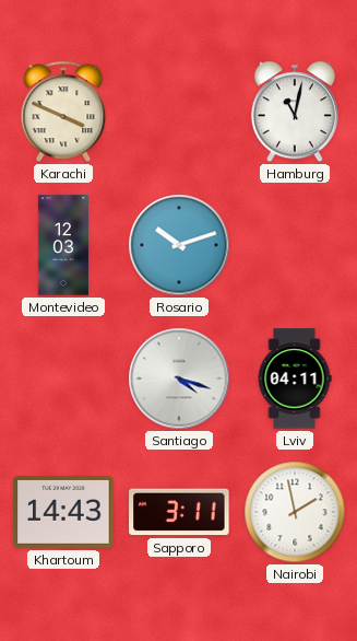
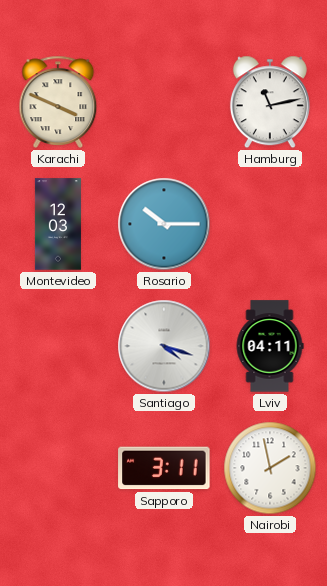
Hamburg: 11:02 -> 11:13 (270, 102)
Rosario: 10:12 -> 10:15 (164, 224)
Khartoum: 14:43 -> none (63, 512)
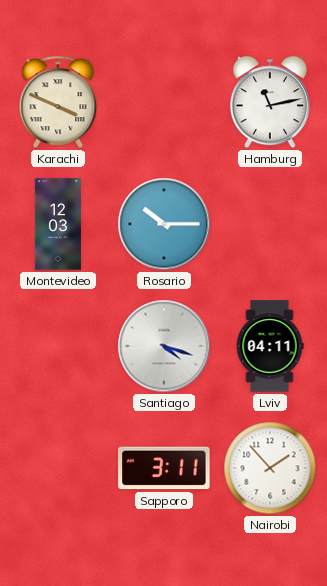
Nairobi: 1:58 -> 1:53 (270, 468)
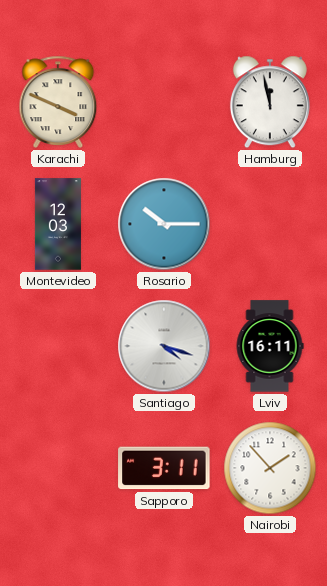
Hamburg: 11:13 -> 11:58 (270, 102)
Lviv: 04:11 -> 16:11 (270, 346)
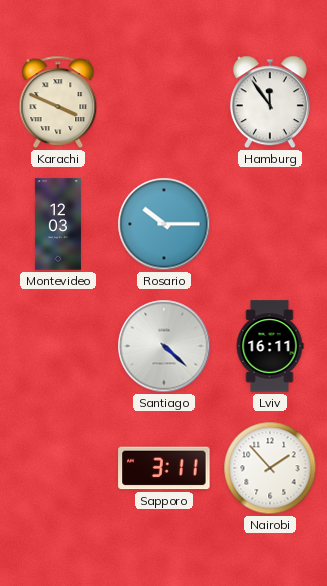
Hamburg: 11:58 -> 11:54 (270, 102)
Santiago: 4:18 -> 4:22 (164, 346)
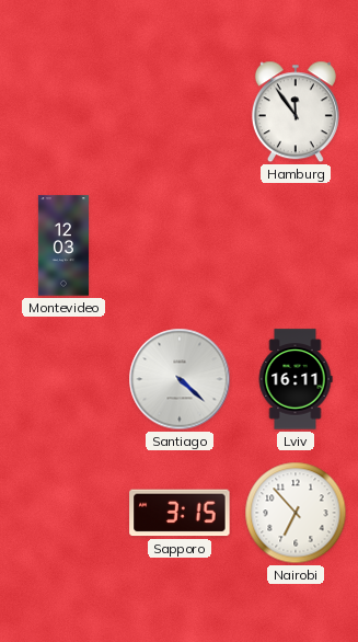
Karachi: 3:49 -> none (58, 102)
Rosario: 10:15 -> none (164, 224)
Sapporo: 3:11 -> 3:15 (180, 513)
Nairobi: 1:53 -> 6:53 (296, 513)
